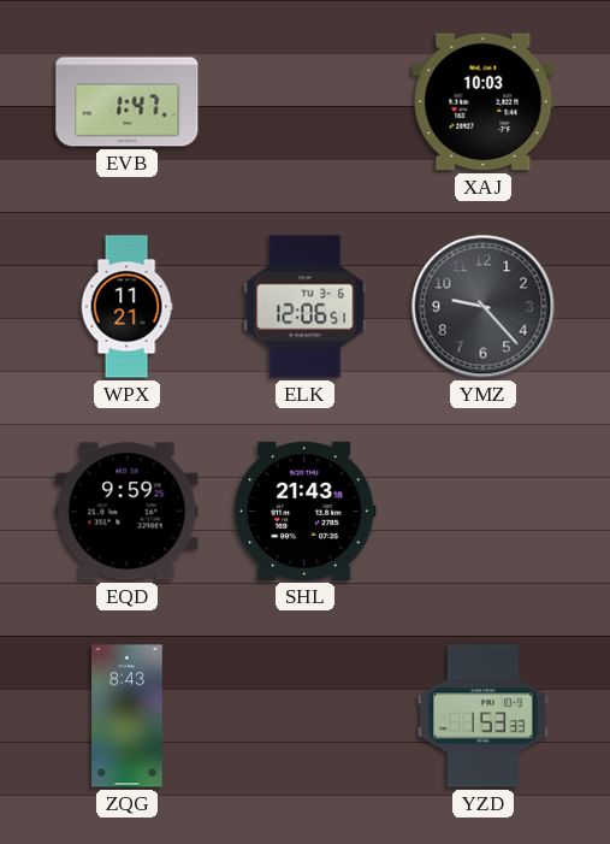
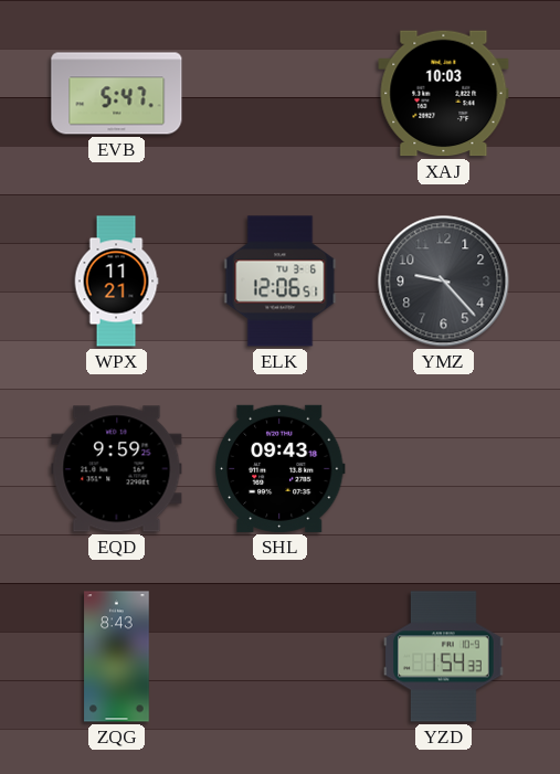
EVB: 1:47 -> 5:47 (117, 94)
SHL: 21:43 -> 09:43 (279, 468)
YZD: 1:53 -> 1:54 (444, 657)
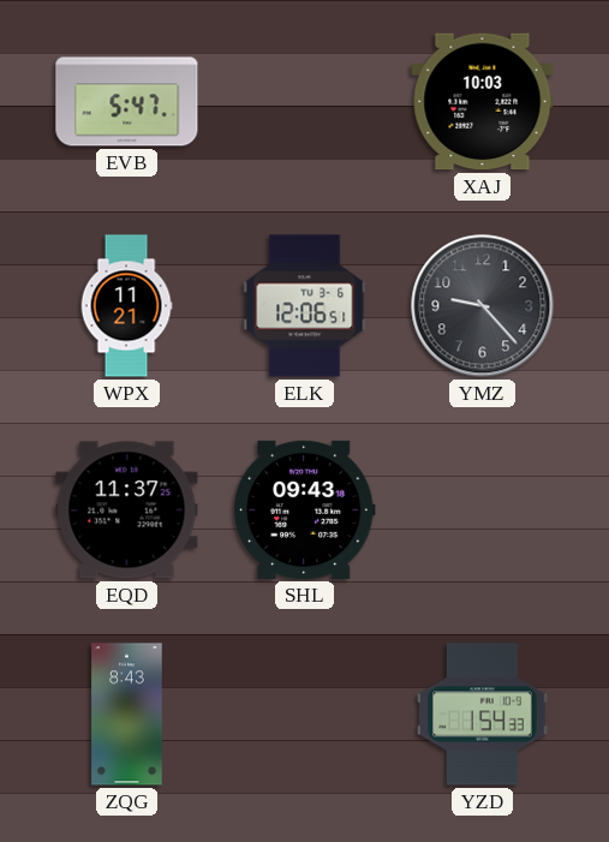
EQD: 9:59 -> 11:37 (127, 510)
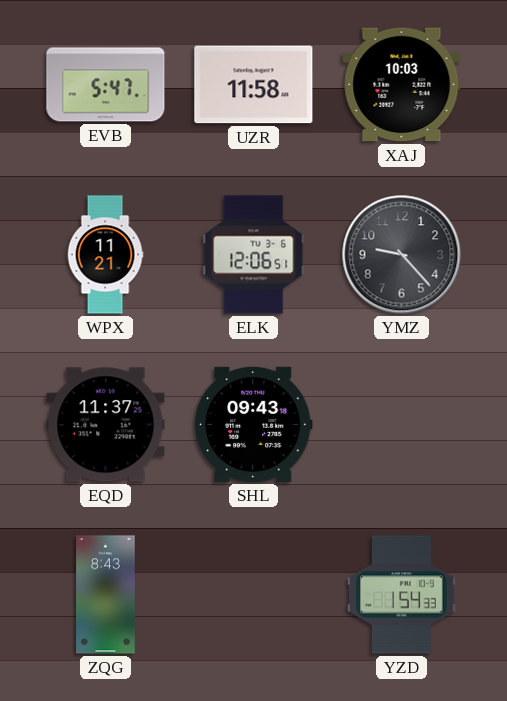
UZR: none -> 11:58 (254, 85)
